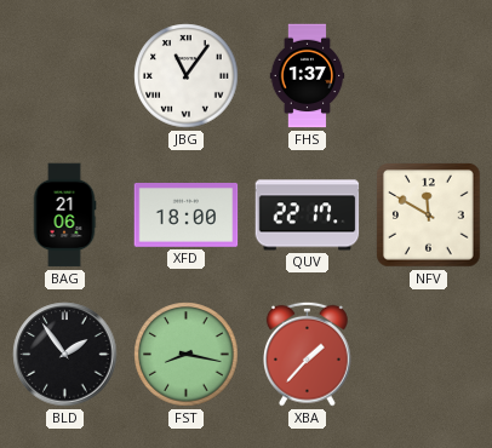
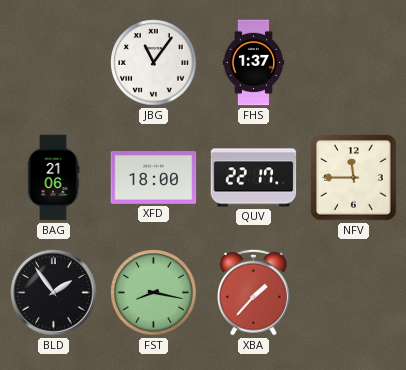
NFV: 11:50 -> 11:45 (354, 178)
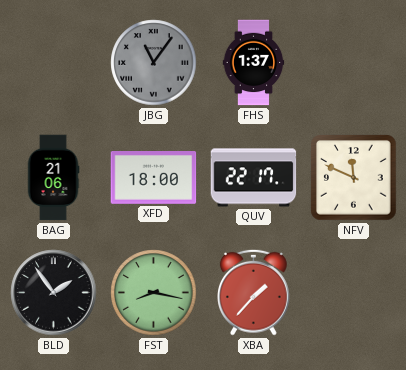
JBG dial: white -> grey (154, 63)
NFV: 11:45 -> 11:49 (354, 178)
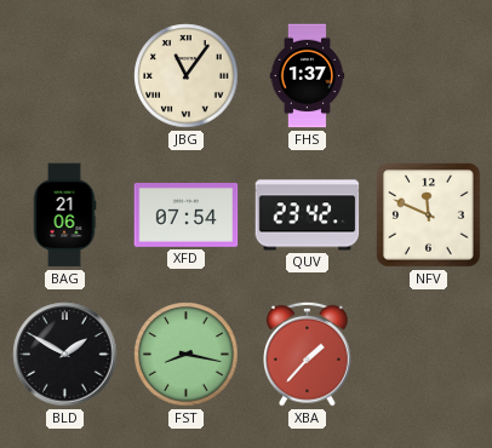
JBG dial: grey -> cream (187, 76)
XFD: 18:00 -> 07:54 (187, 216)
QUV: 22:17 -> 23:42 (308, 216)
BLD: 1:54 -> 1:50 (65, 355)
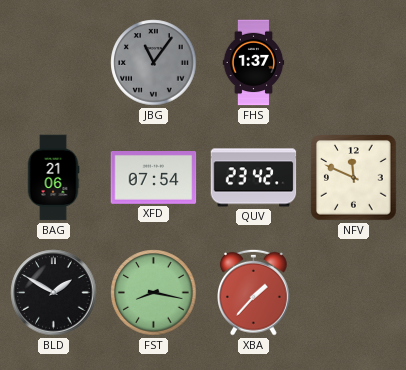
JBG dial: cream -> grey (154, 63)
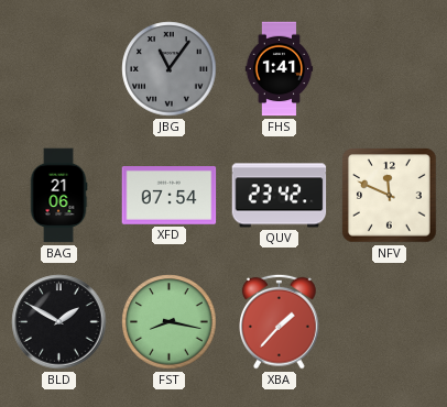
FHS: 1:37 -> 1:41 (280, 69)
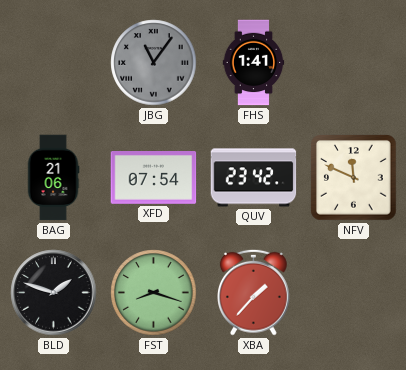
BLD: 1:50 -> 1:48 (54, 293)
FST: 8:17 -> 8:18 (154, 293)
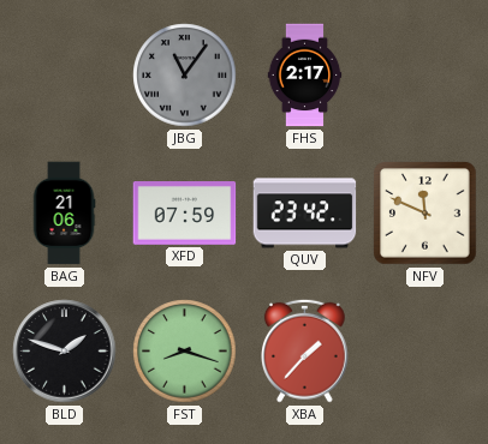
FHS: 1:41 -> 2:17 (305, 76)
XFD: 07:54 -> 07:59 (185, 214)
